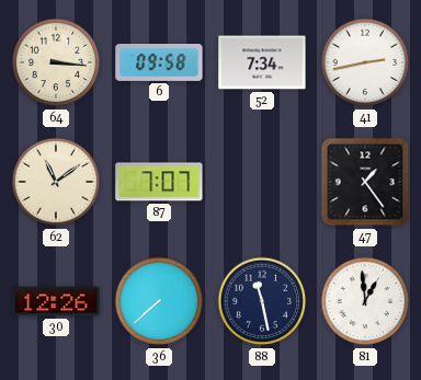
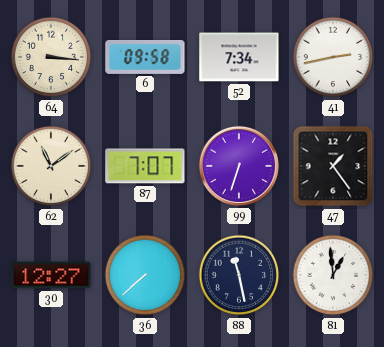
99: none -> 6:33 (239, 166)
30: 12:26 -> 12:27 (51, 275)
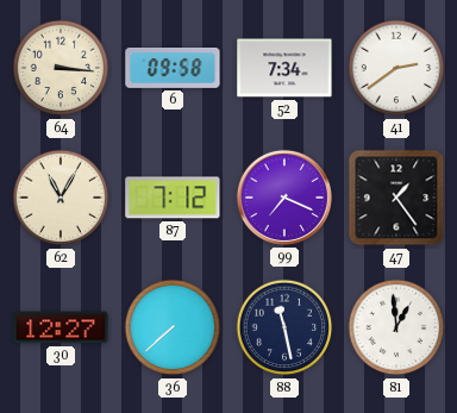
41: 2:43 -> 2:39 (396, 68)
62: 11:09 -> 11:05 (61, 198)
87: 7:07 -> 7:12 (173, 198)
99: 6:33 -> 7:19 (284, 198)
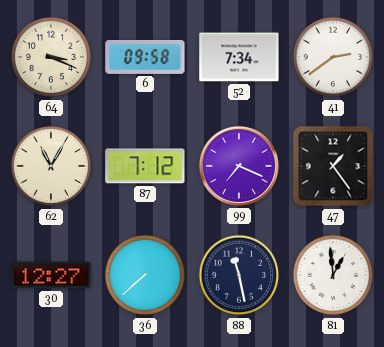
64: 3:16 -> 3:19 (51, 57)
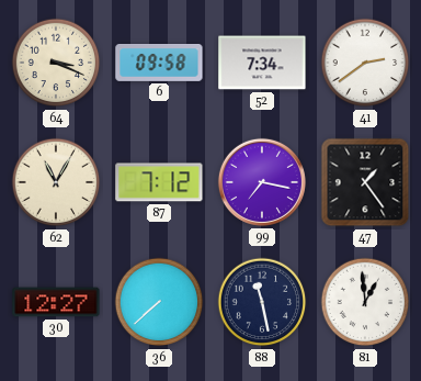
99: 7:19 -> 7:17 (262, 182)
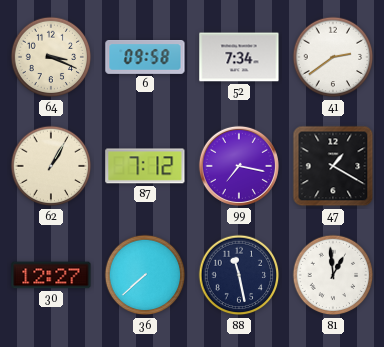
62: 11:05 -> 1:05 (51, 166)
47: 1:24 -> 1:20 (333, 166)
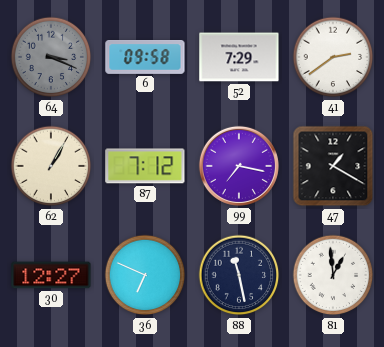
64 dial: cream -> grey (51, 57)
52: 7:34 -> 7:29 (239, 57)
36: 7:38 -> 6:49 (145, 275)
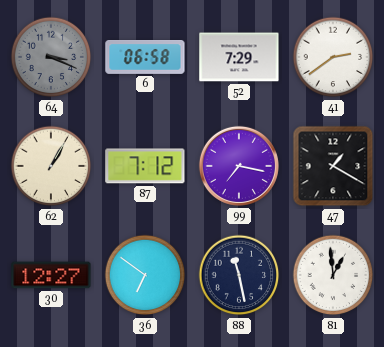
6: 09:58 -> 06:58 (145, 58)
36: 6:49 -> 6:51 (145, 275)
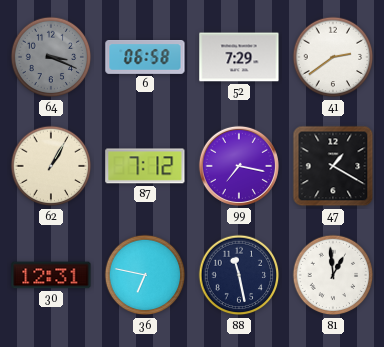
30: 12:27 -> 12:31 (51, 275)
36: 6:51 -> 6:47 (145, 275)
